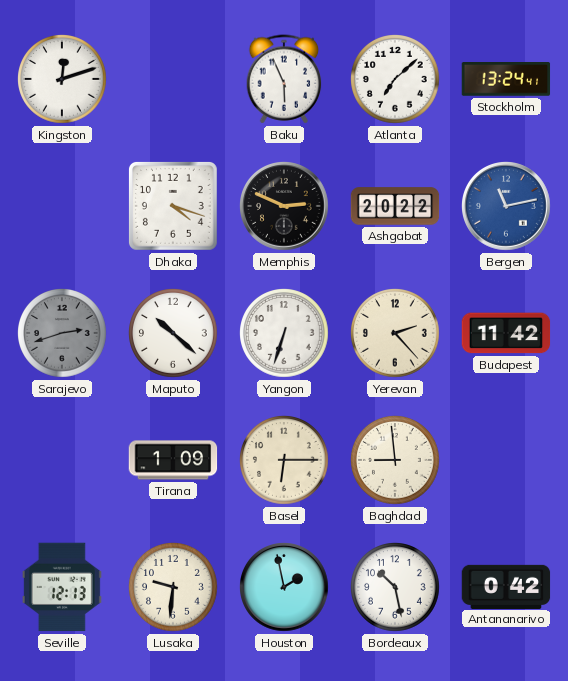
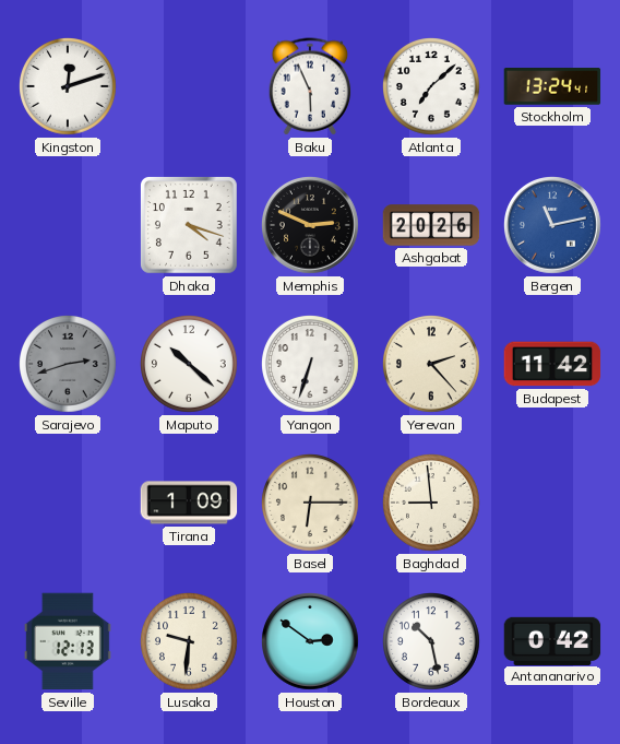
Ashgabat: 20:22 -> 20:26 (431, 225)
Houston: 1:58 -> 2:51 (311, 642)
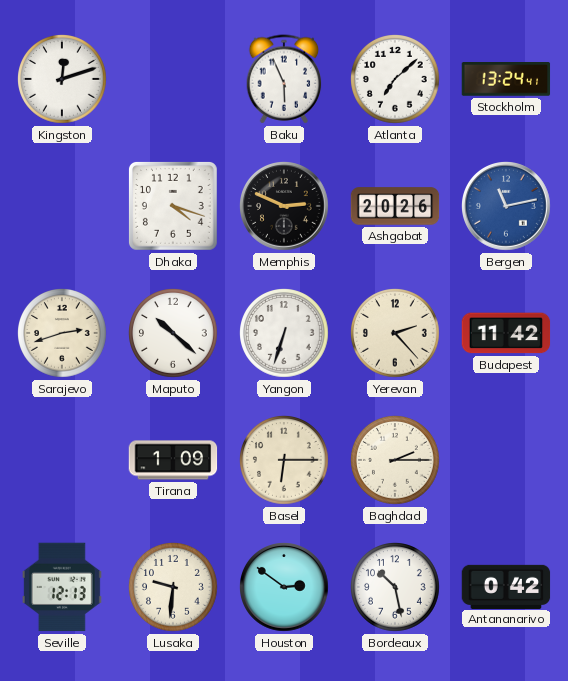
Sarajevo dial: grey -> cream (63, 334)
Baghdad: 8:59 -> 2:15 (396, 461)
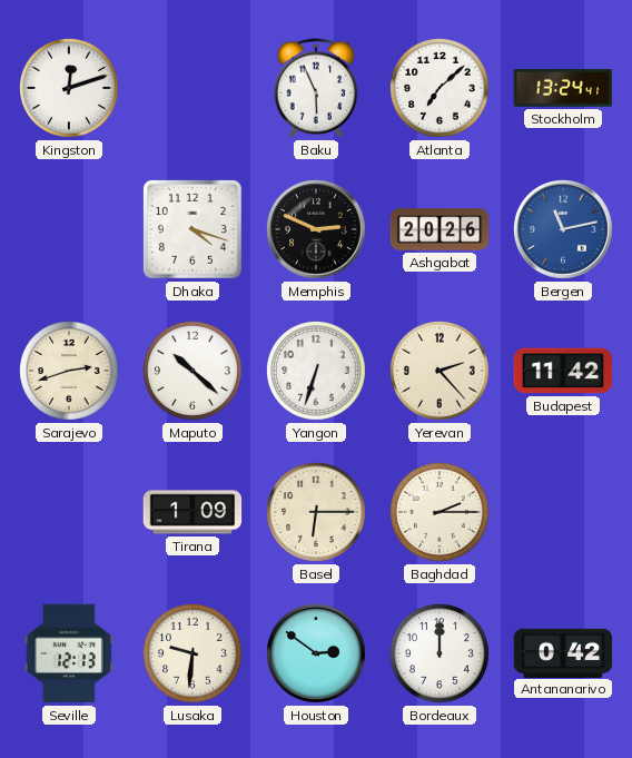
Bordeaux: 10:28 -> 12:00 (441, 654)
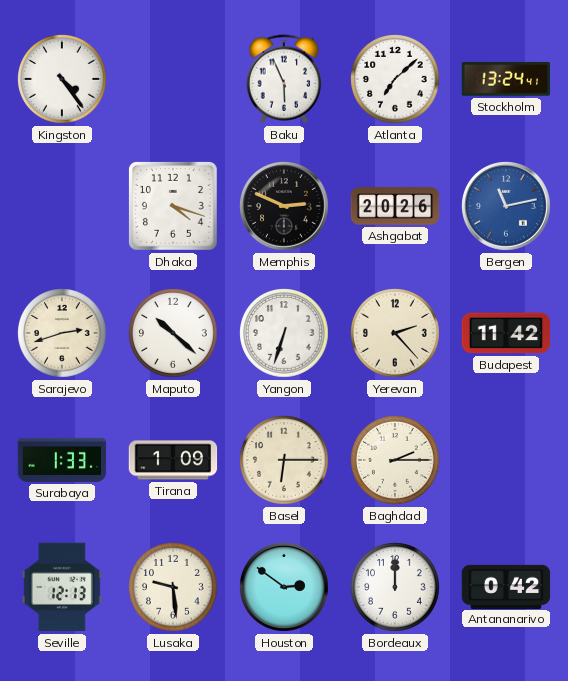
Kingston: 12:12 -> 4:24 (63, 80)
Surabaya: none -> 1:33 (62, 460)
Lusaka: 9:31 -> 9:29 (174, 588)
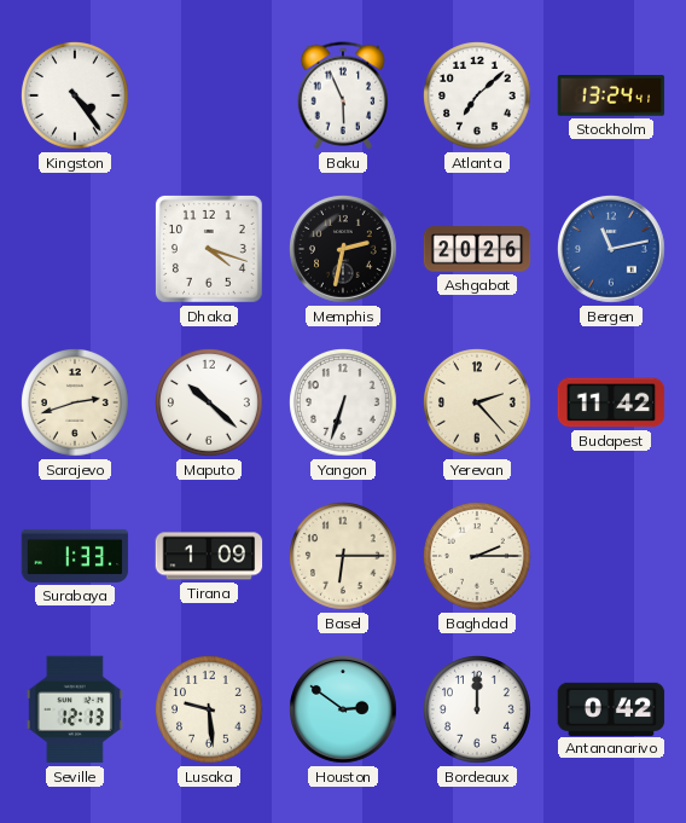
Memphis: 2:49 -> 2:32 (344, 250)
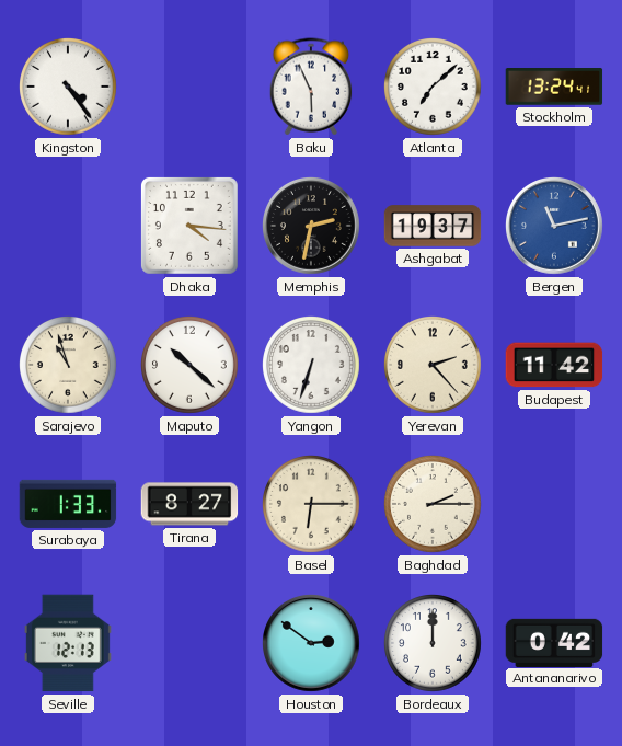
Dhaka: 4:18 -> 4:16 (189, 226)
Ashgabat: 20:26 -> 19:37 (433, 226)
Sarajevo: 2:42 -> 10:57 (69, 366)
Tirana: 1:09 -> 8:27 (189, 504)
Lusaka: 9:29 -> none (210, 711)
